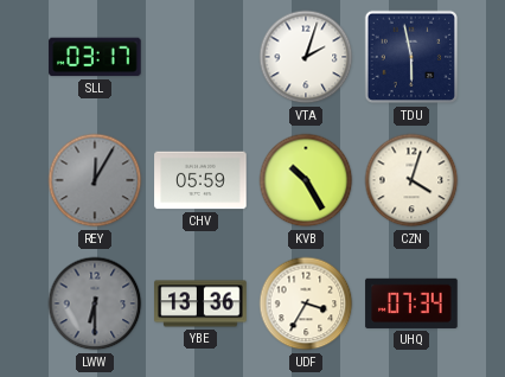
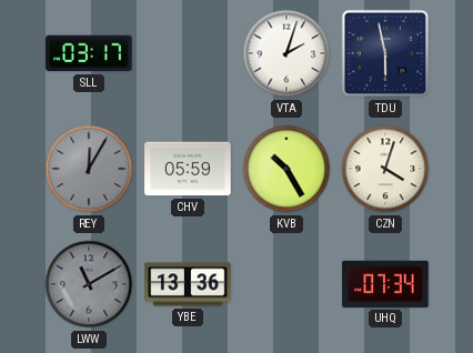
LWW: 6:30 -> 11:10 (89, 284)
UDF: 3:35 -> none (306, 303)
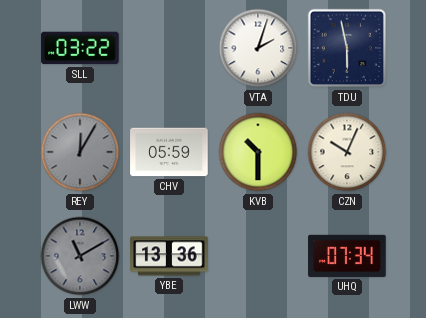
SLL: 03:17 -> 03:22 (80, 48)
KVB: 10:25 -> 10:30 (258, 152)
CZN: 4:03 -> 10:04 (347, 152)
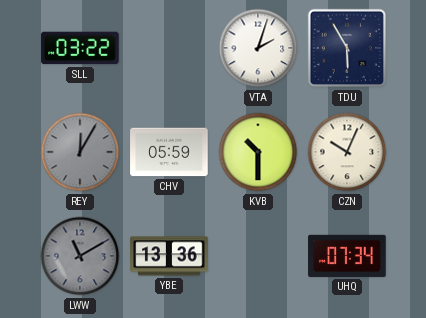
TDU: 5:58 -> 5:55 (347, 48)
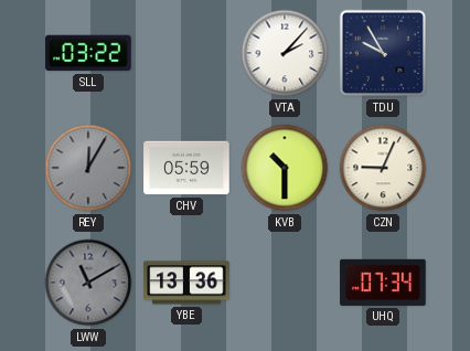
VTA: 2:03 -> 2:07 (285, 53)
TDU: 5:55 -> 9:55 (383, 53)
CZN: 10:04 -> 9:04 (383, 168)
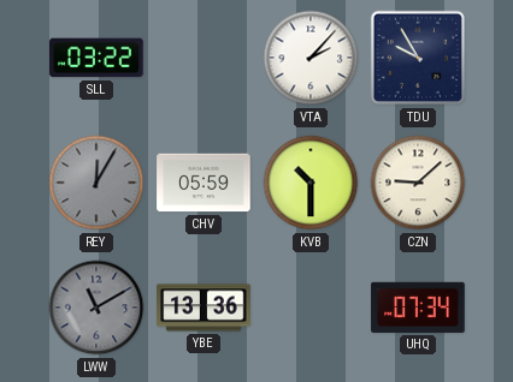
CZN: 9:04 -> 9:08 (418, 183)
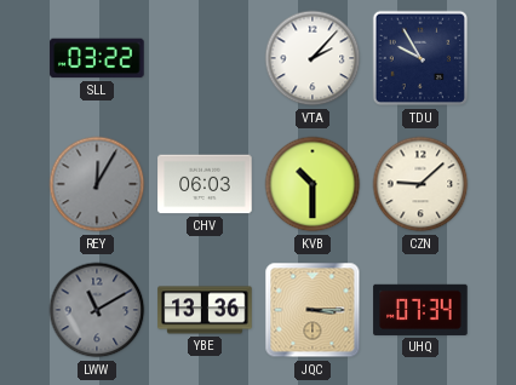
CHV: 05:59 -> 06:03 (205, 184)
JQC: none -> 3:15 (313, 310)
